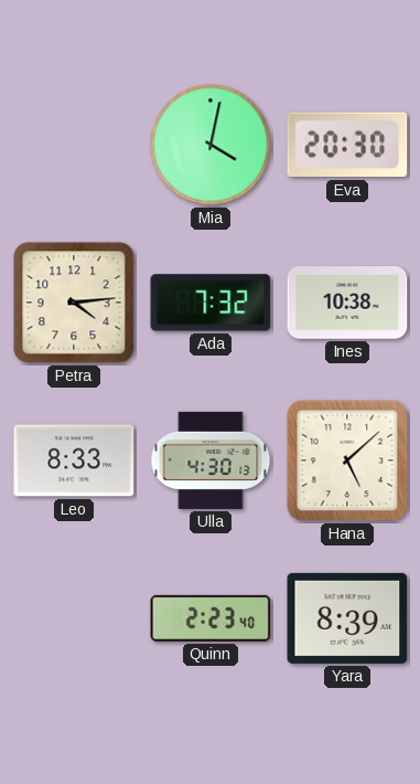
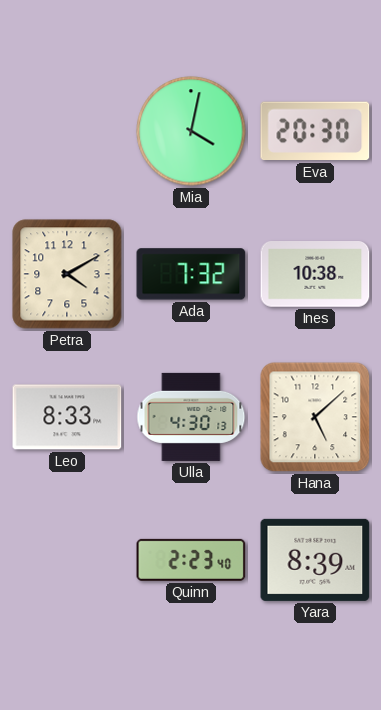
Petra: 4:14 -> 4:10 (67, 274)
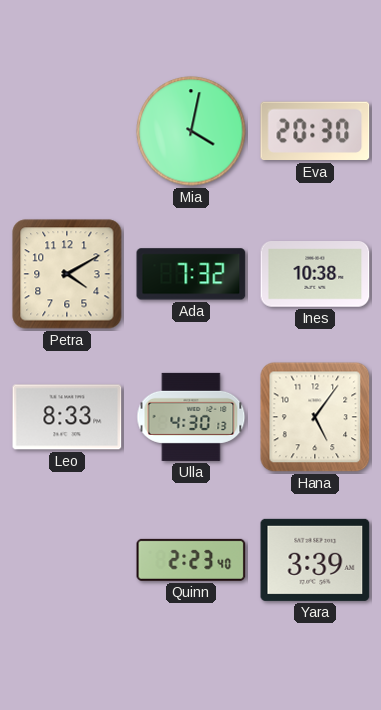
Hana: 5:08 -> 5:06 (315, 417)
Yara: 8:39 -> 3:39 (315, 560)
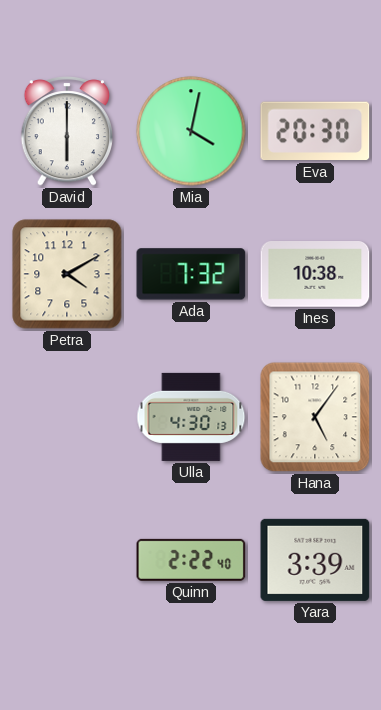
David: none -> 6:00 (66, 132)
Leo: 8:33 -> none (67, 417)
Quinn: 2:23 -> 2:22 (191, 560)
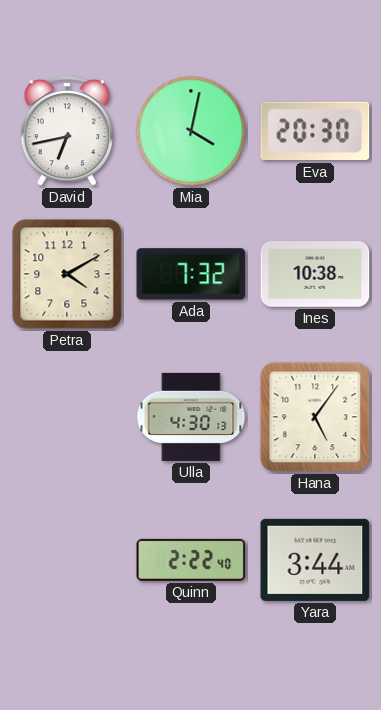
David: 6:00 -> 6:43 (66, 132)
Yara: 3:39 -> 3:44 (315, 560)
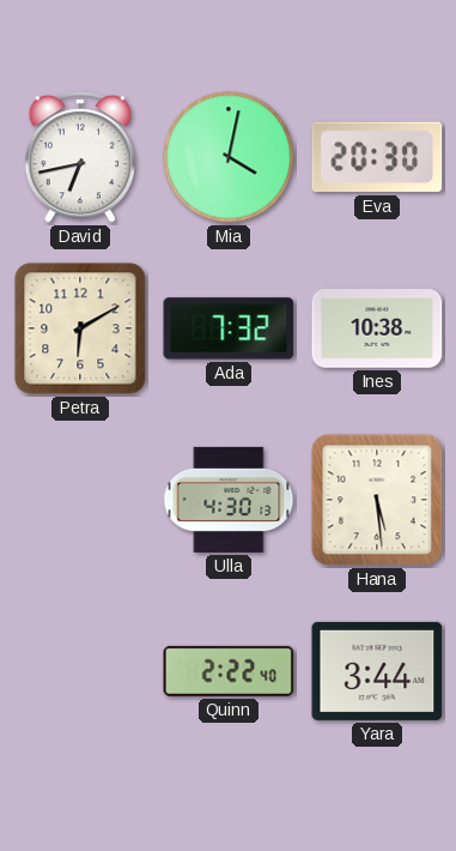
Petra: 4:10 -> 6:10 (80, 328)
Hana: 5:06 -> 5:29 (377, 500)
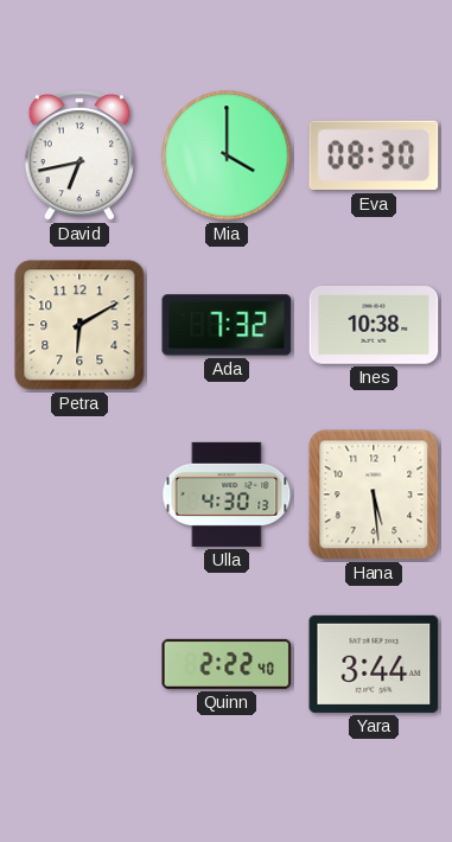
Mia: 4:02 -> 4:00 (227, 155)
Eva: 20:30 -> 08:30 (374, 155)
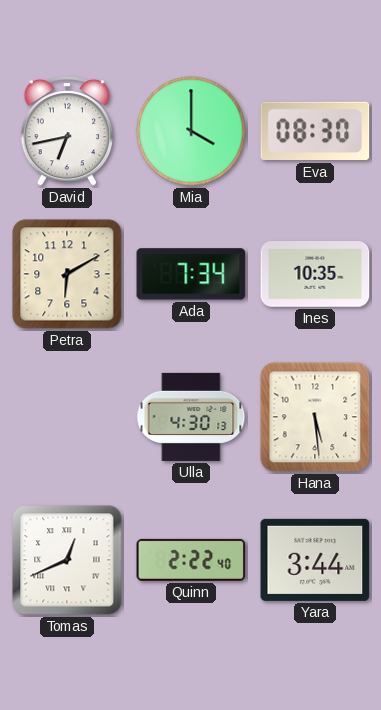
Ada: 7:32 -> 7:34 (191, 274)
Ines: 10:38 -> 10:35 (315, 275)
Tomas: none -> 12:41 (67, 560)
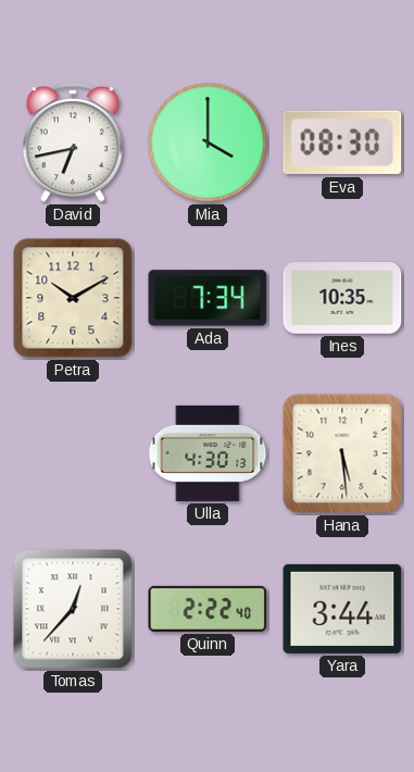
Petra: 6:10 -> 10:10 (73, 298)
Tomas: 12:41 -> 12:37 (73, 609)
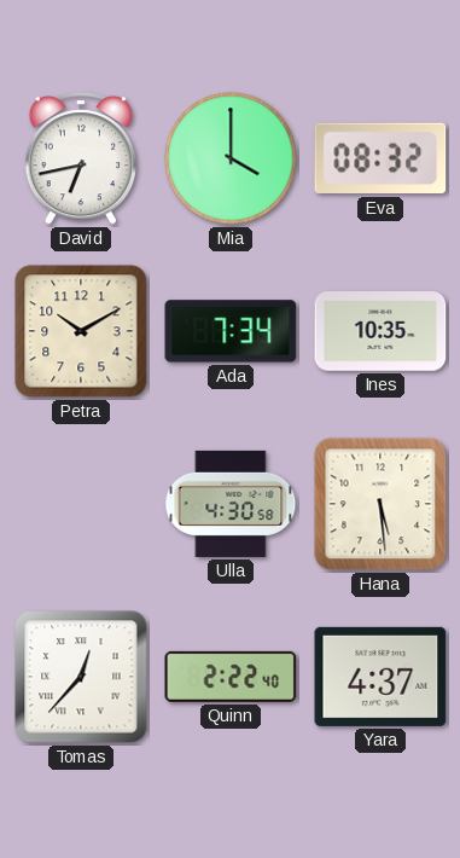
Eva: 08:30 -> 08:32 (380, 158)
Ulla: 4:30:13 -> 4:30:58 (231, 504)
Yara: 3:44 -> 4:37 (380, 677)
